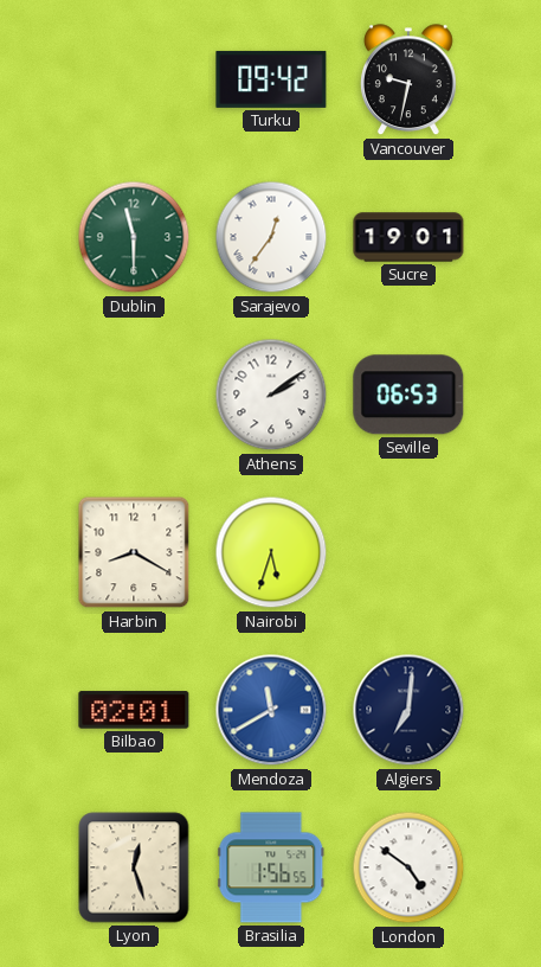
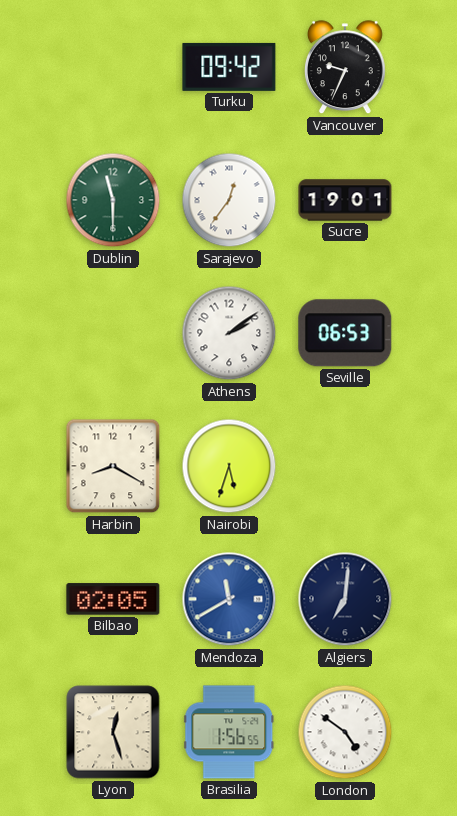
Vancouver: 9:32 -> 9:34 (345, 68)
Bilbao: 02:01 -> 02:05 (113, 599)
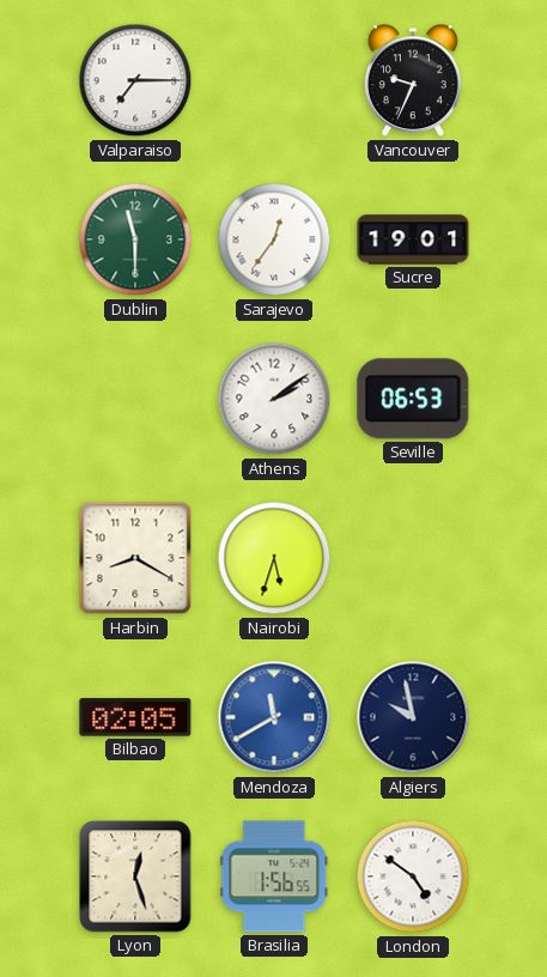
Valparaiso: none -> 7:15 (135, 80)
Turku: 09:42 -> none (229, 67)
Algiers: 7:01 -> 9:58 (413, 717)
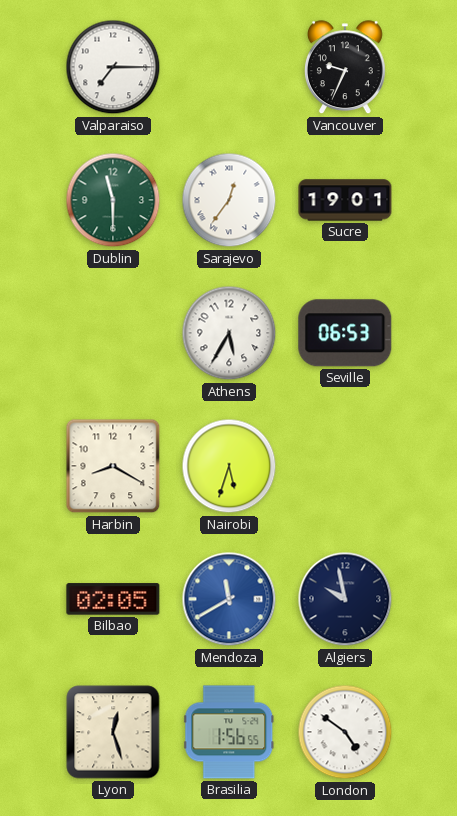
Athens: 2:09 -> 5:35 (229, 333)
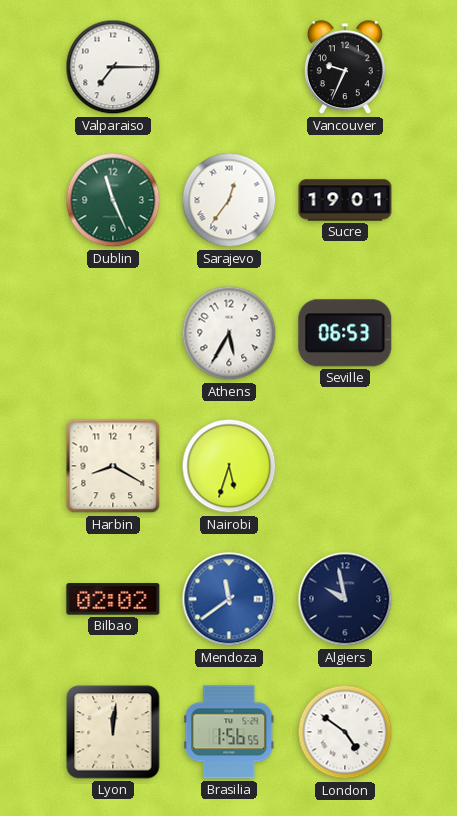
Dublin: 11:30 -> 11:26 (113, 200)
Bilbao: 02:05 -> 02:02 (113, 599)
Mendoza: 11:40 -> 11:39 (229, 599)
Lyon: 12:27 -> 12:01 (113, 732)
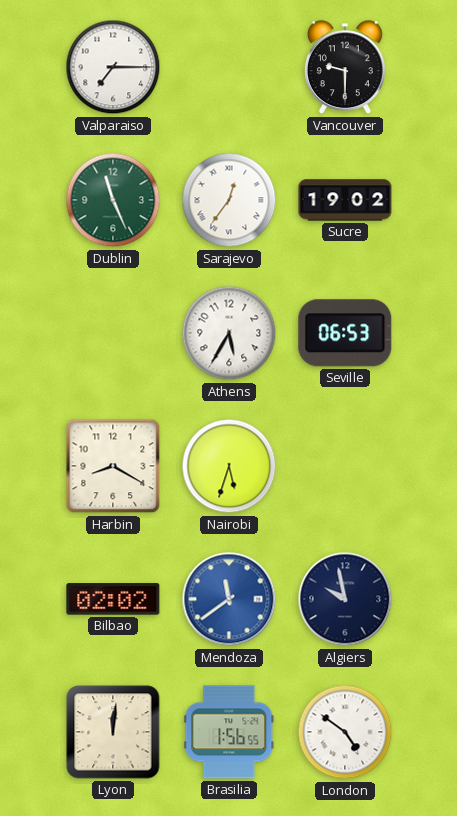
Vancouver: 9:34 -> 9:30 (345, 68)
Sucre: 19:01 -> 19:02 (345, 200)
